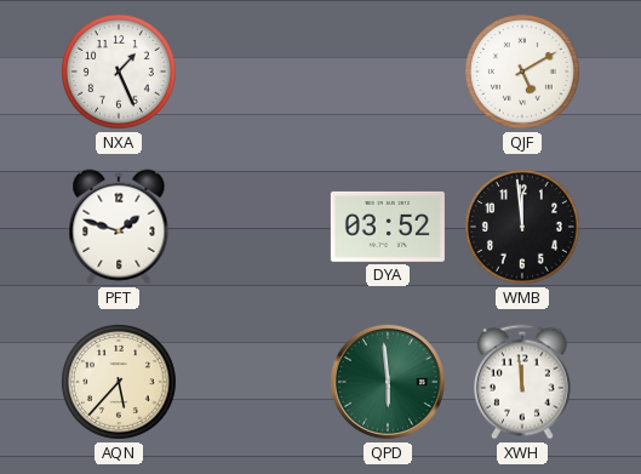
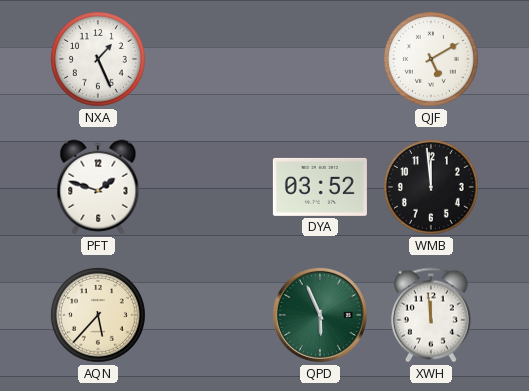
QPD: 5:59 -> 5:56 (320, 315)
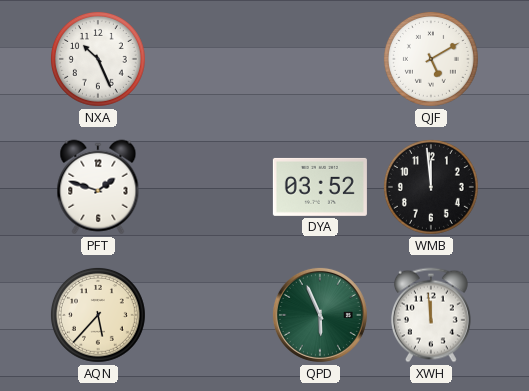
NXA: 1:26 -> 10:26 (98, 59)
